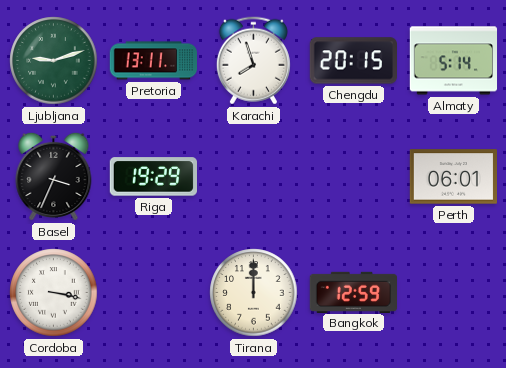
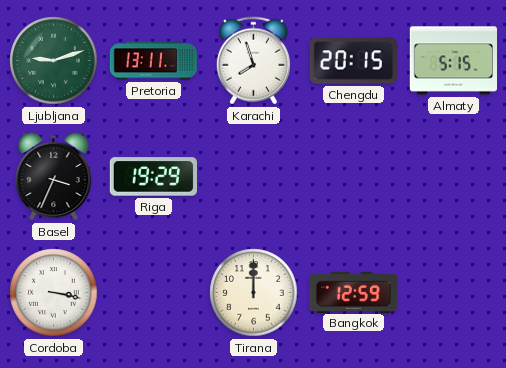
Almaty: 5:14 -> 5:15 (454, 61)
Perth: 06:01 -> none (453, 177)
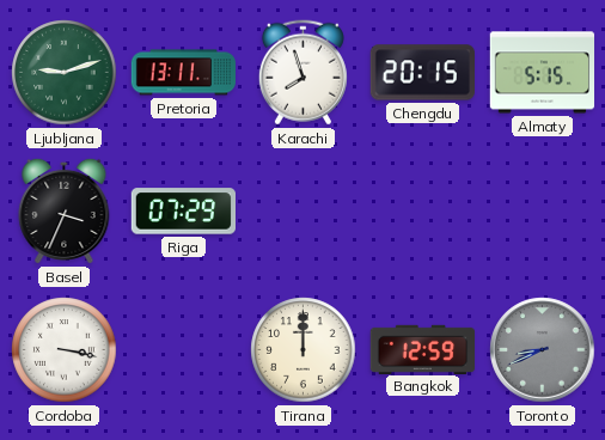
Riga: 19:29 -> 07:29 (183, 212)
Toronto: none -> 8:41 (543, 350)
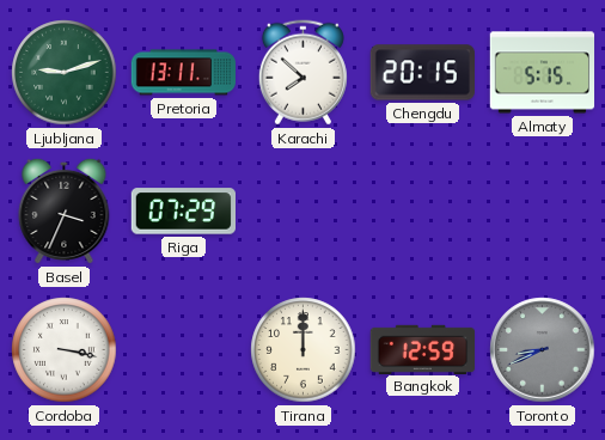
Karachi: 7:57 -> 7:52 (302, 73)
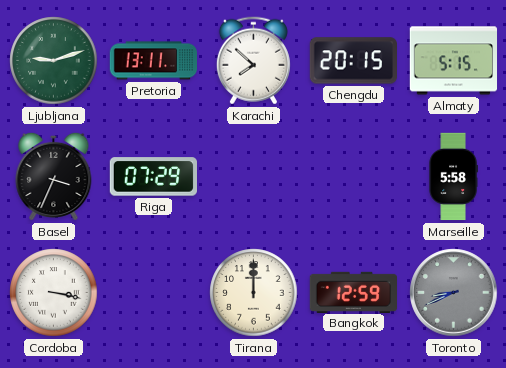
Marseille: none -> 5:58 (453, 177)
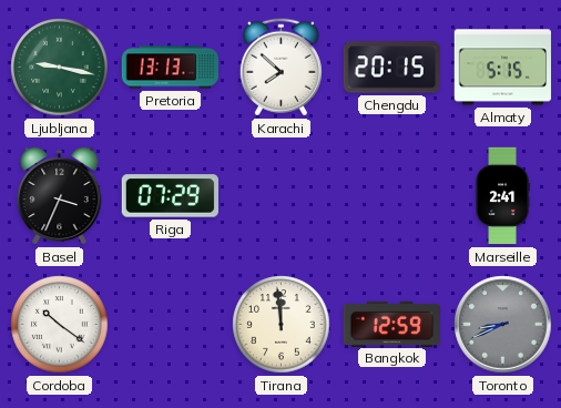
Ljubljana: 9:12 -> 9:17 (60, 68)
Pretoria: 13:11 -> 13:13 (170, 68)
Marseille: 5:58 -> 2:41 (502, 196)
Cordoba: 3:17 -> 10:21 (60, 325)
Tirana: 12:00 -> 11:59 (282, 325)
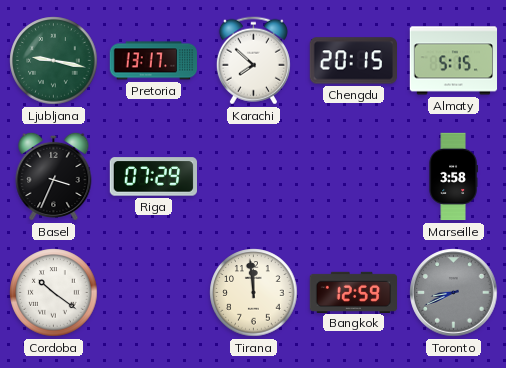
Pretoria: 13:13 -> 13:17 (153, 61)
Marseille: 2:41 -> 3:58 (453, 177)
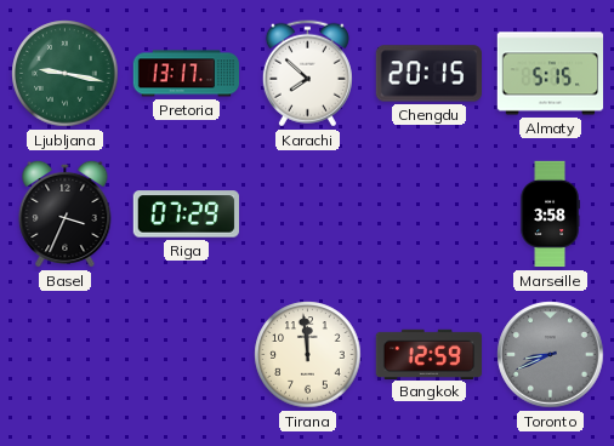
Cordoba: 10:21 -> none (54, 293)
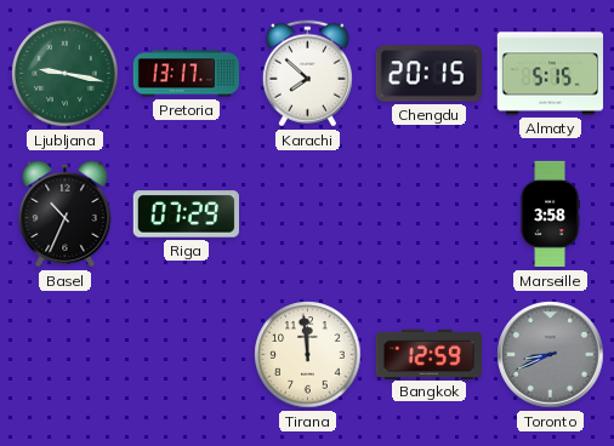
Basel: 3:34 -> 10:34 (66, 213)
